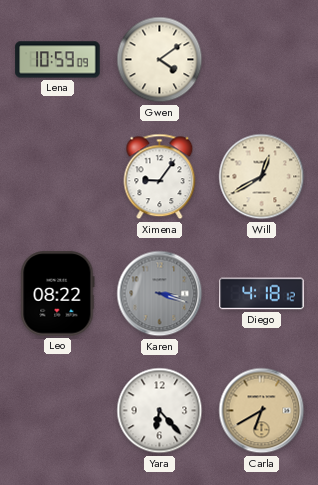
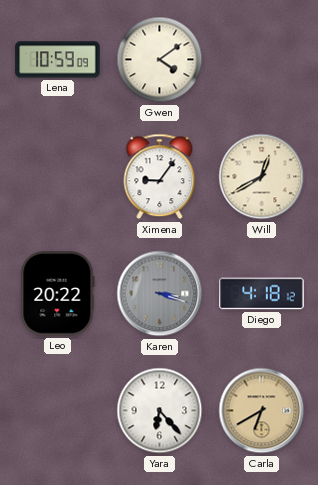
Leo: 08:22 -> 20:22 (58, 294)
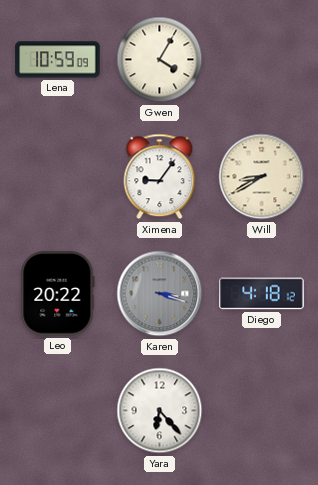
Gwen: 4:09 -> 4:05 (160, 60)
Will: 12:40 -> 8:40 (262, 177)
Carla: 6:40 -> none (262, 411)
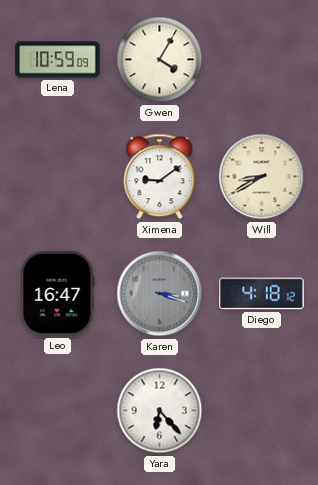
Ximena: 9:06 -> 9:09 (160, 177)
Leo: 20:22 -> 16:47 (58, 294)
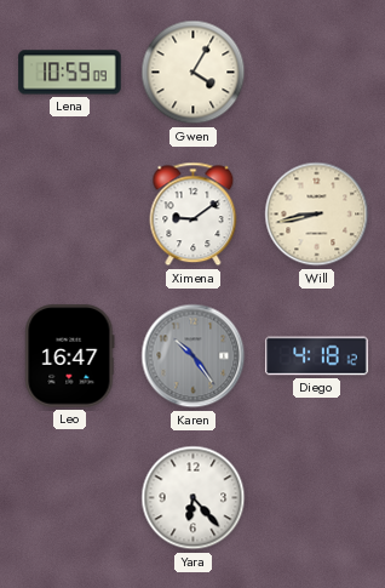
Will: 8:40 -> 8:43 (317, 215)
Karen: 3:18 -> 10:24 (194, 356)
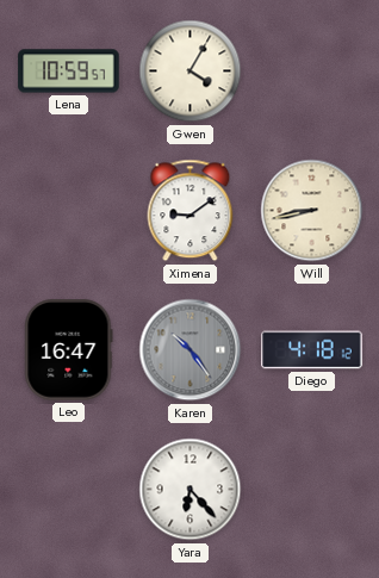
Lena: 10:59:09 -> 10:59:57 (69, 72)
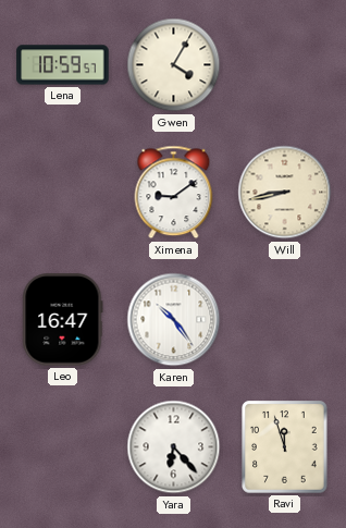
Karen dial: grey -> white (174, 320)
Diego: 4:18 -> none (312, 350)
Ravi: none -> 11:57 (285, 447)
